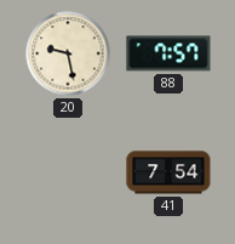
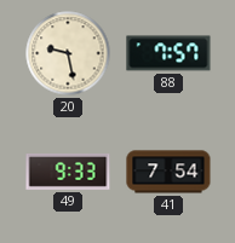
49: none -> 9:33 (68, 173)
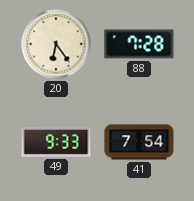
20: 9:28 -> 6:24 (56, 44)
88: 7:57 -> 7:28 (139, 44)
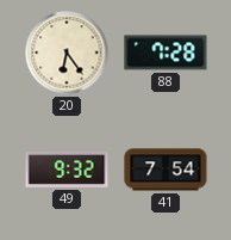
49: 9:33 -> 9:32 (67, 171)
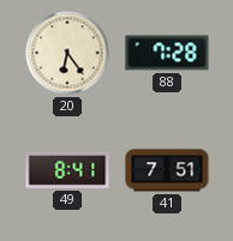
49: 9:32 -> 8:41 (67, 171)
41: 7:54 -> 7:51 (167, 170)
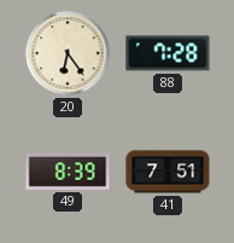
49: 8:41 -> 8:39 (68, 173)
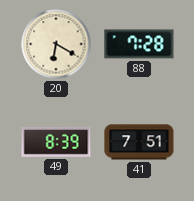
20: 6:24 -> 6:20 (56, 44)
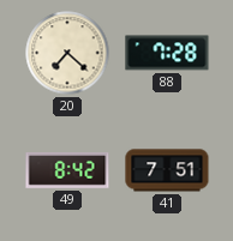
20: 6:20 -> 7:22 (67, 53)
49: 8:39 -> 8:42 (67, 171)
